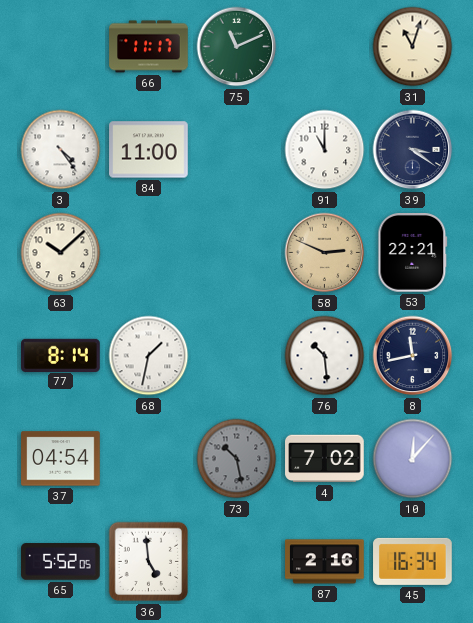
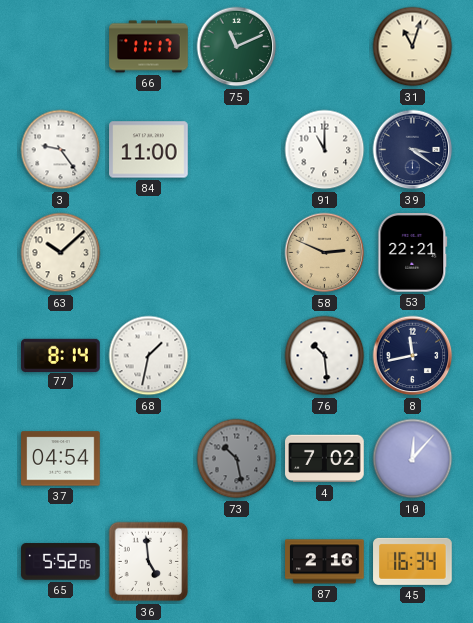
3: 4:24 -> 9:24 (61, 150)
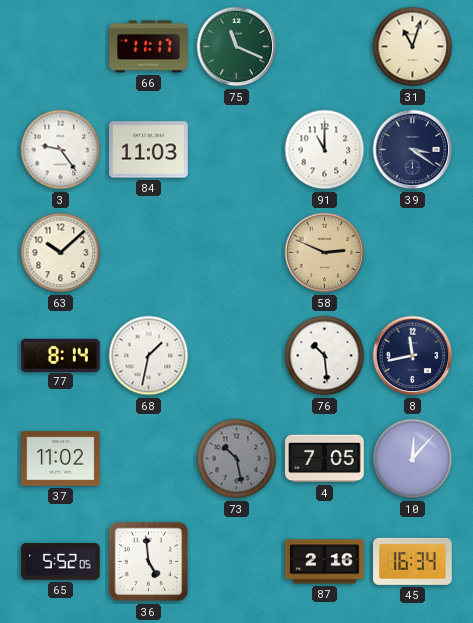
75: 11:11 -> 11:19 (237, 47)
84: 11:00 -> 11:03 (149, 150)
53: 22:21 -> none (413, 253)
37: 04:54 -> 11:02 (61, 459)
4: 7:02 -> 7:05 (325, 459)
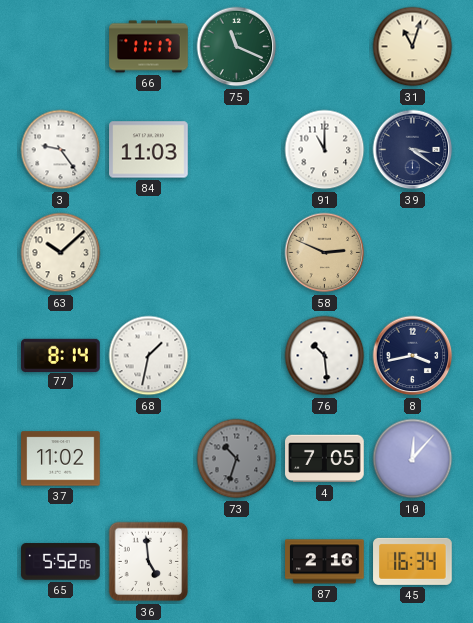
8: 11:43 -> 3:43 (413, 356)
73: 10:28 -> 10:33 (237, 459)
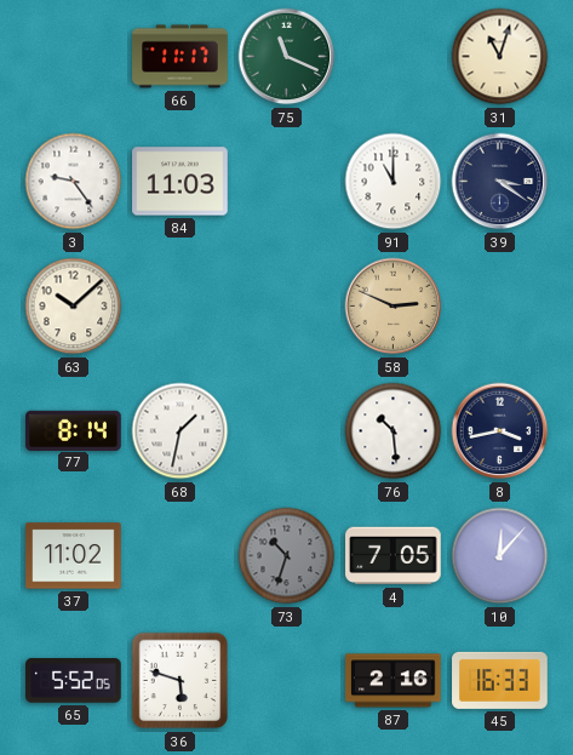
36: 4:59 -> 5:48 (181, 681)
45: 16:34 -> 16:33 (500, 680)
